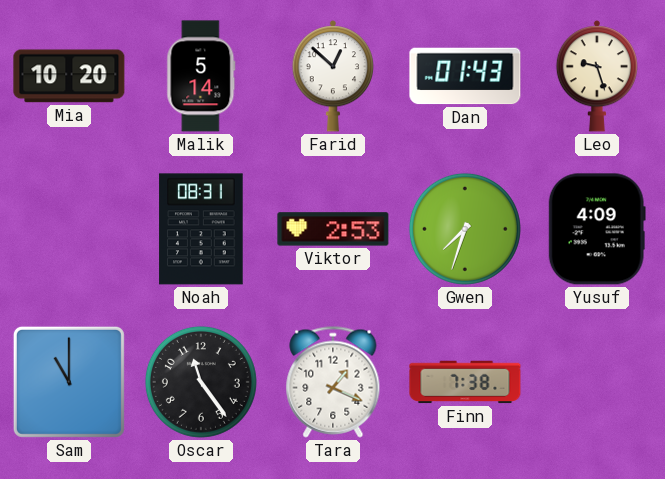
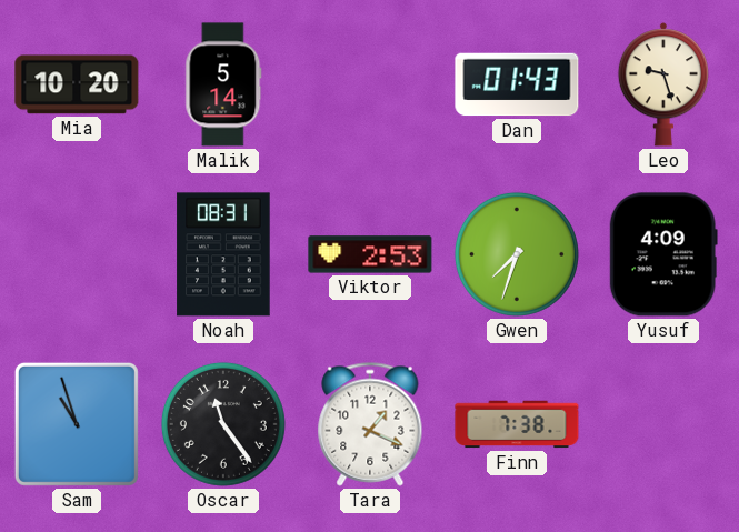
Farid: 12:52 -> none (332, 76)
Sam: 11:00 -> 10:57 (77, 424)
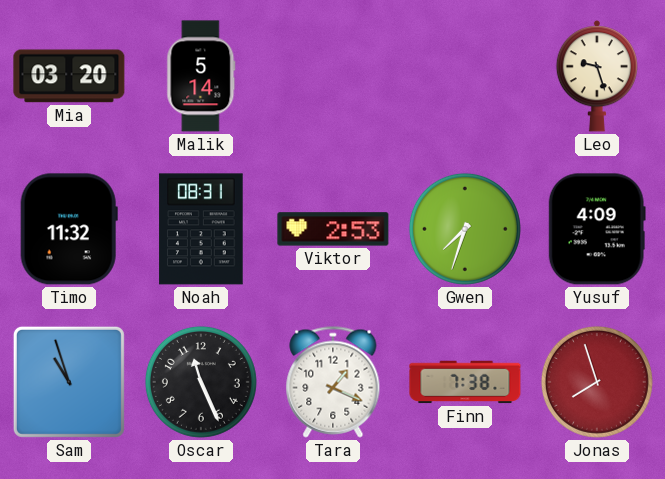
Mia: 10:20 -> 03:20 (69, 76)
Dan: 01:43 -> none (517, 84)
Timo: none -> 11:32 (69, 229)
Oscar: 11:24 -> 11:26 (201, 382)
Jonas: none -> 7:57 (597, 382)
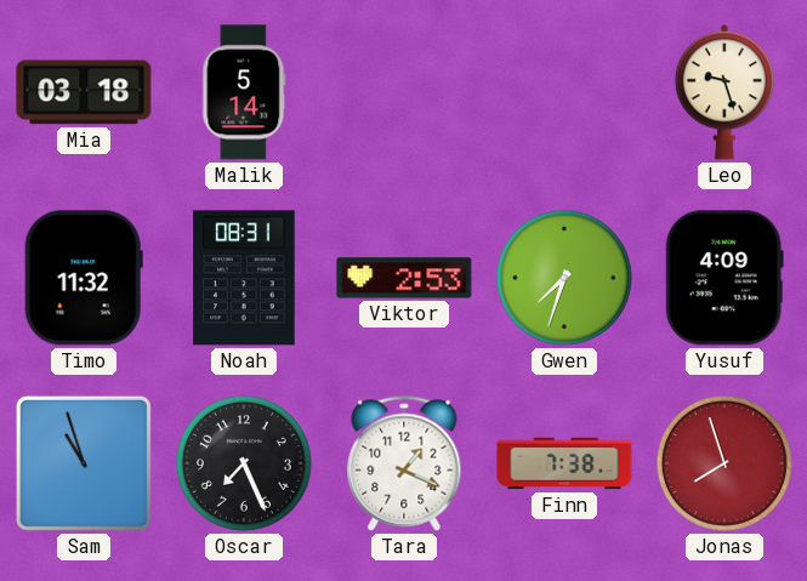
Mia: 03:20 -> 03:18 (84, 92)
Oscar: 11:26 -> 7:26 (244, 463)
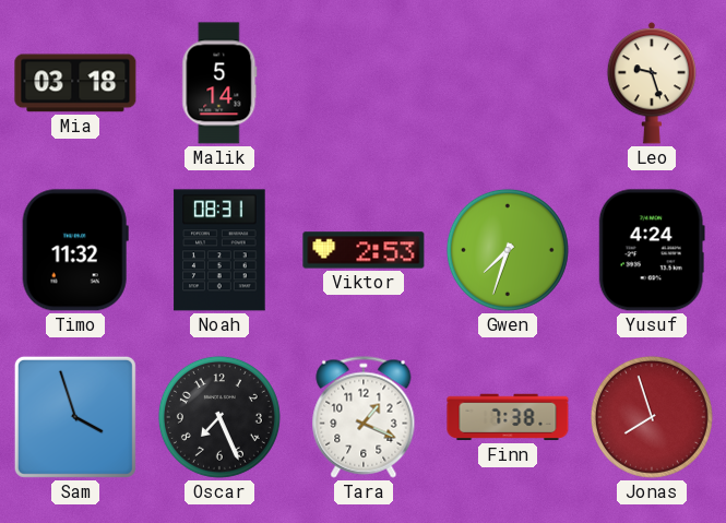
Yusuf: 4:09 -> 4:24 (652, 250)
Sam: 10:57 -> 3:57 (75, 417)
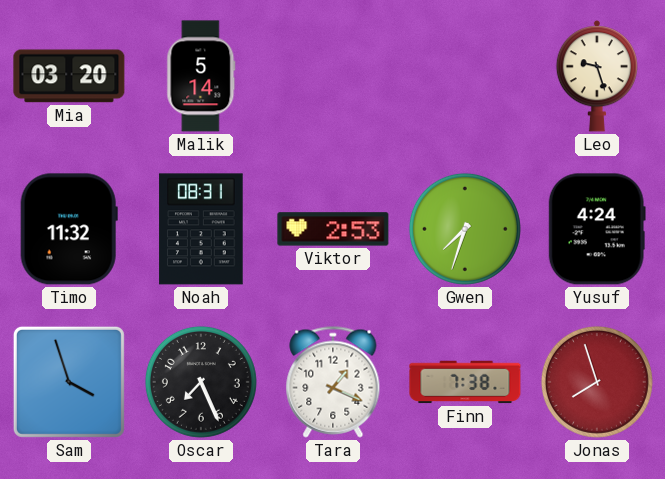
Mia: 03:18 -> 03:20 (69, 76)
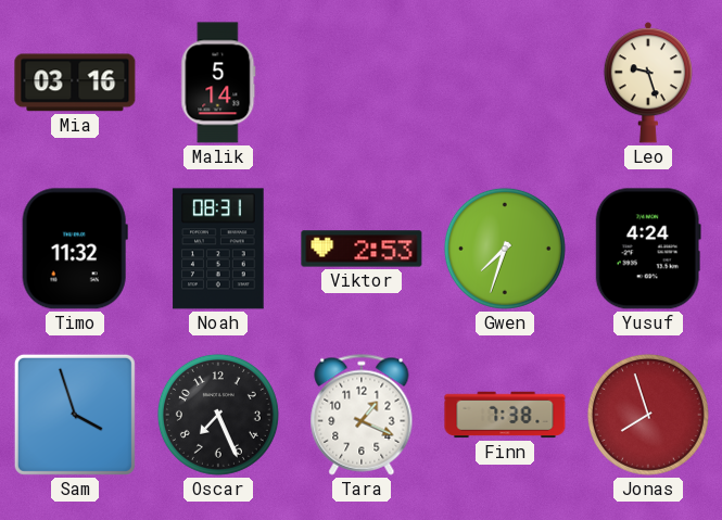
Mia: 03:20 -> 03:16 (75, 83)
